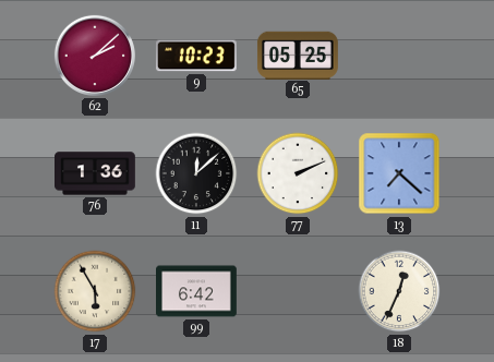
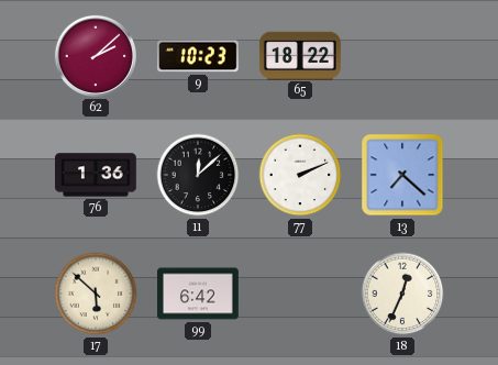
65: 05:25 -> 18:22 (300, 55)
17: 5:55 -> 5:52 (96, 294)
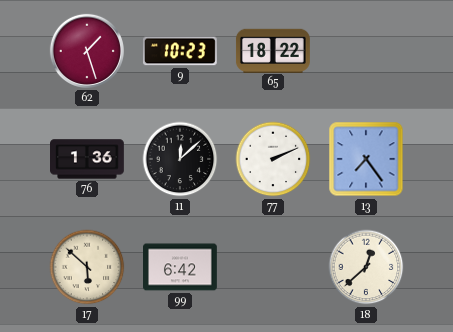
62: 2:08 -> 1:27 (87, 51)
13: 7:22 -> 7:24 (366, 159)
18: 12:34 -> 12:38 (366, 267)
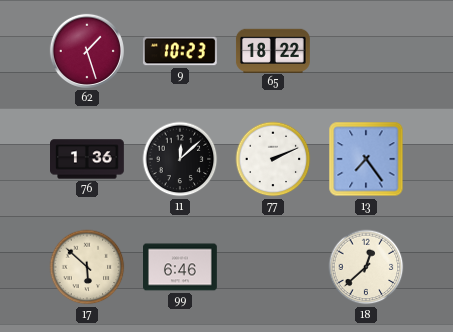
99: 6:42 -> 6:46 (181, 267)
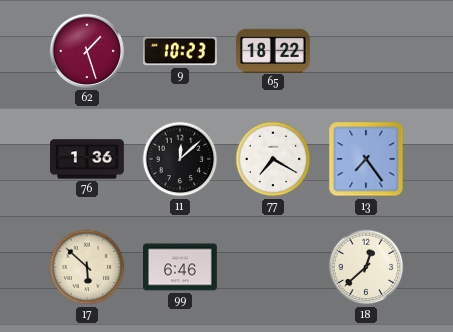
77: 2:11 -> 7:20 (273, 159)
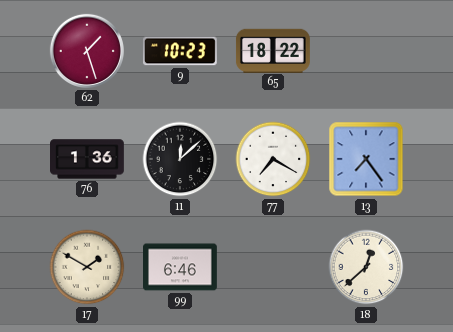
17: 5:52 -> 1:50 (87, 267)
